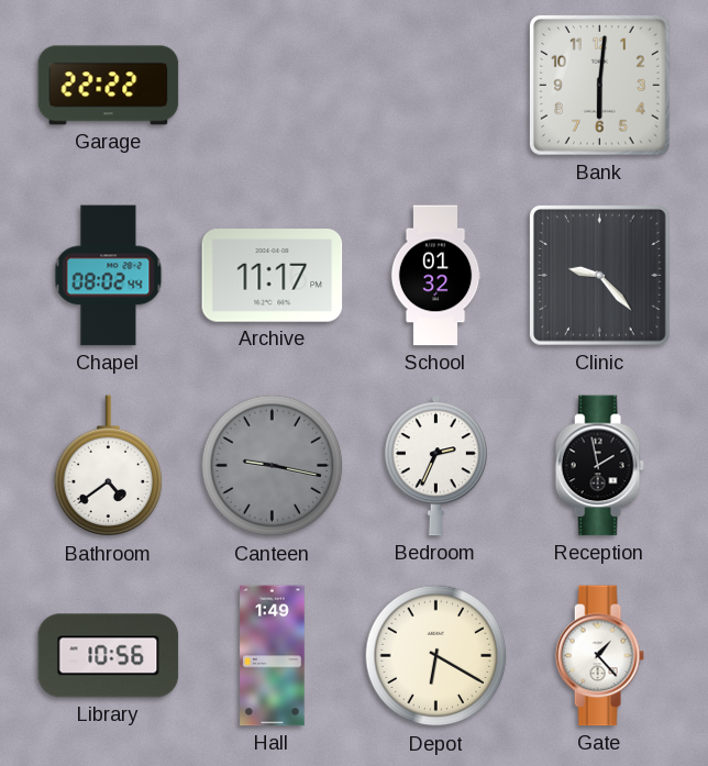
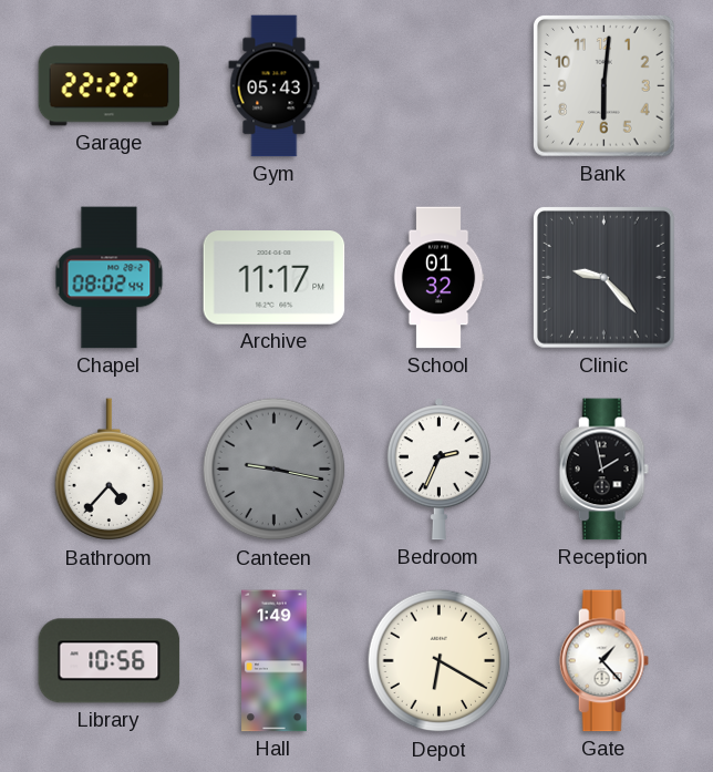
Gym: none -> 05:43 (275, 86)
Bathroom: 4:39 -> 4:37 (110, 470)
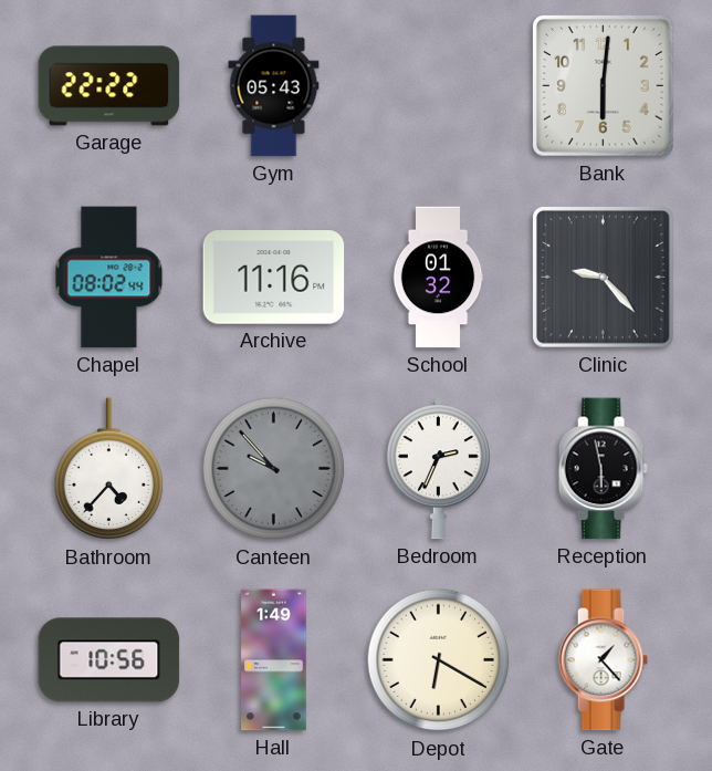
Archive: 11:17 -> 11:16 (274, 278)
Canteen: 9:17 -> 9:53 (274, 469)
Reception: 1:58 -> 5:58 (603, 469)
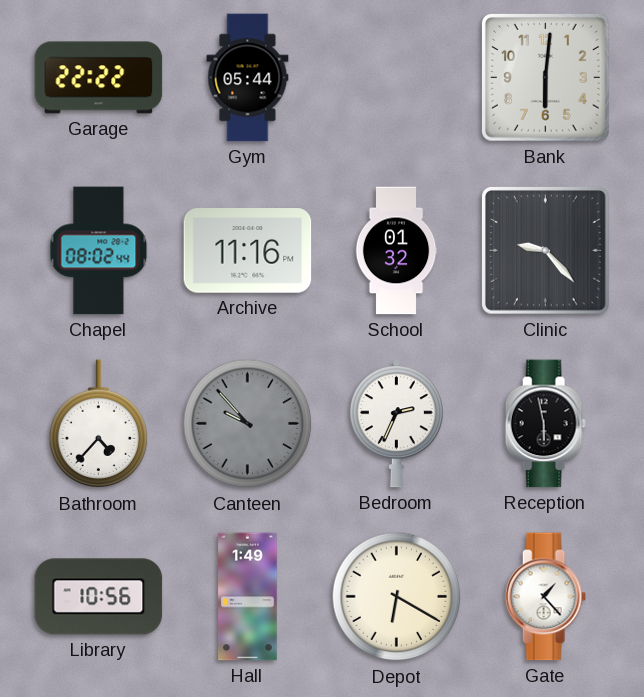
Gym: 05:43 -> 05:44 (248, 78)
